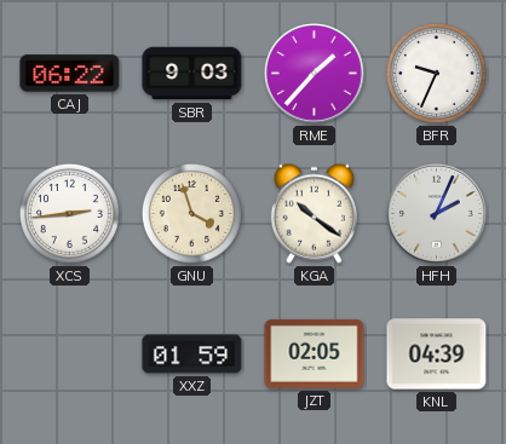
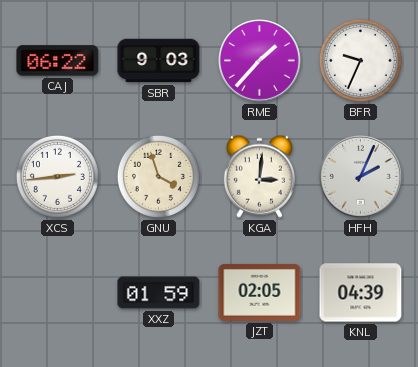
KGA: 10:21 -> 3:01 (259, 176)
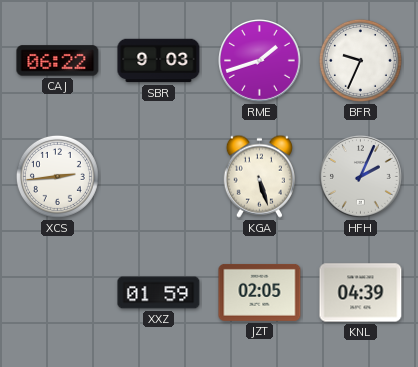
RME: 1:37 -> 1:42 (260, 61)
GNU: 3:57 -> none (158, 176)
KGA: 3:01 -> 5:27 (259, 176)
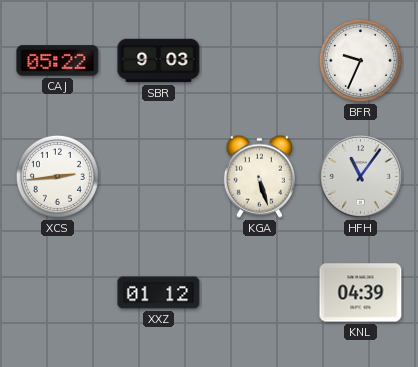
CAJ: 06:22 -> 05:22 (58, 61)
RME: 1:42 -> none (260, 61)
HFH: 2:04 -> 11:06 (361, 177)
XXZ: 01:59 -> 01:12 (159, 293)
JZT: 02:05 -> none (260, 292)
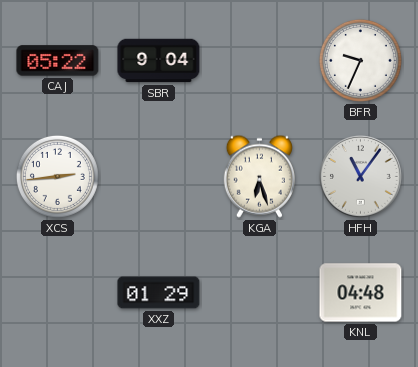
SBR: 9:03 -> 9:04 (159, 61)
KGA: 5:27 -> 6:27 (259, 176)
XXZ: 01:12 -> 01:29 (159, 293)
KNL: 04:39 -> 04:48 (361, 293)
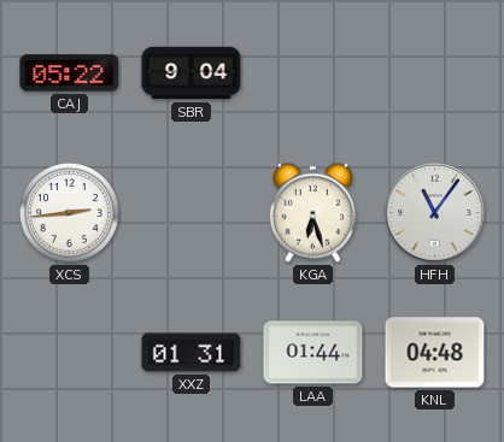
BFR: 9:34 -> none (360, 60)
XXZ: 01:29 -> 01:31 (192, 353)
LAA: none -> 01:44 (313, 353)
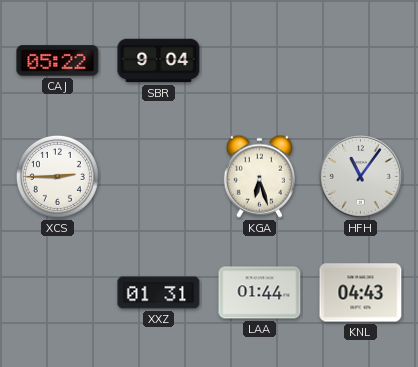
XCS: 2:44 -> 2:45 (57, 176)
KNL: 04:48 -> 04:43 (361, 293)
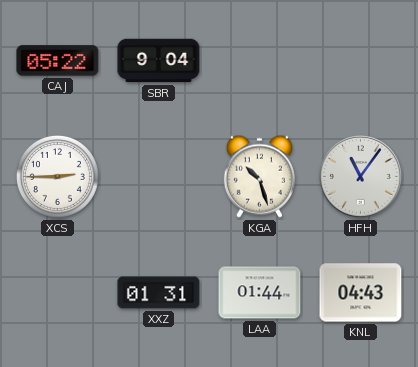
KGA: 6:27 -> 10:27 (259, 176)
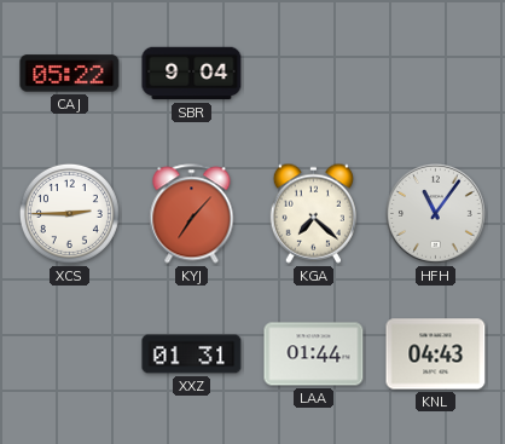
KYJ: none -> 7:07 (192, 214)
KGA: 10:27 -> 7:22 (313, 213)
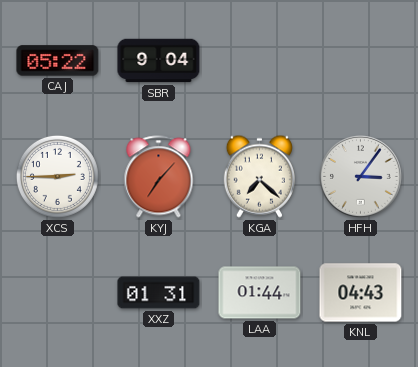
HFH: 11:06 -> 3:06 (361, 177)
